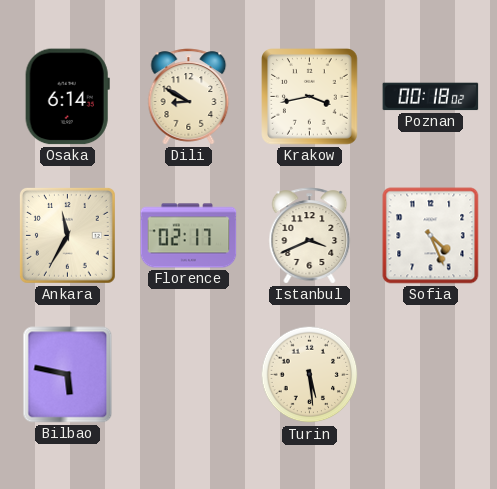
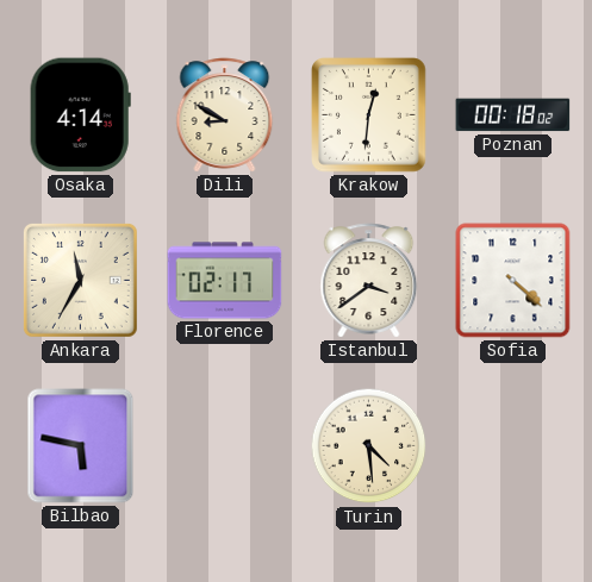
Osaka: 6:14 -> 4:14 (80, 115)
Krakow: 3:43 -> 12:31 (369, 115)
Istanbul: 3:41 -> 3:39 (369, 281)
Sofia: 4:26 -> 4:22 (513, 281)
Turin: 5:29 -> 4:29 (369, 446)
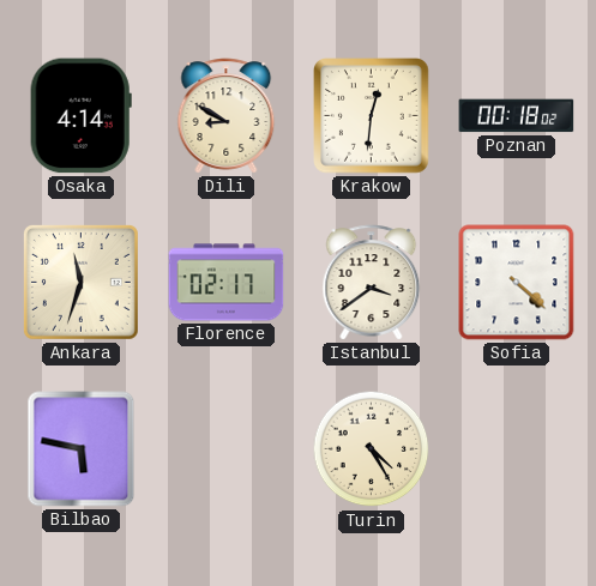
Ankara: 11:35 -> 11:33 (80, 282)
Turin: 4:29 -> 4:25 (372, 449)
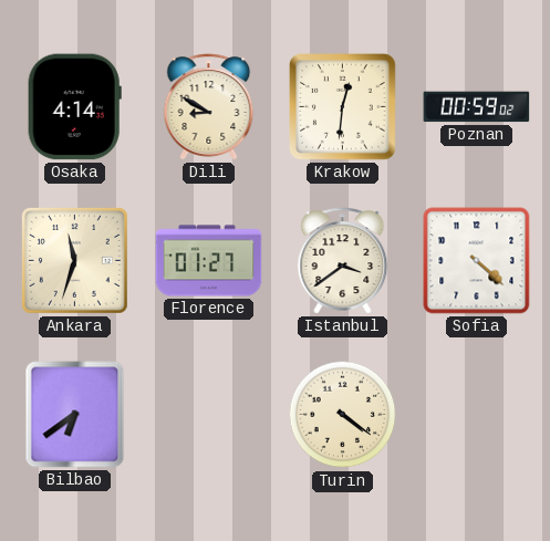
Poznan: 00:18 -> 00:59 (477, 107)
Florence: 02:17 -> 01:27 (209, 261)
Bilbao: 5:47 -> 6:39 (75, 415)
Turin: 4:25 -> 4:21 (343, 415)
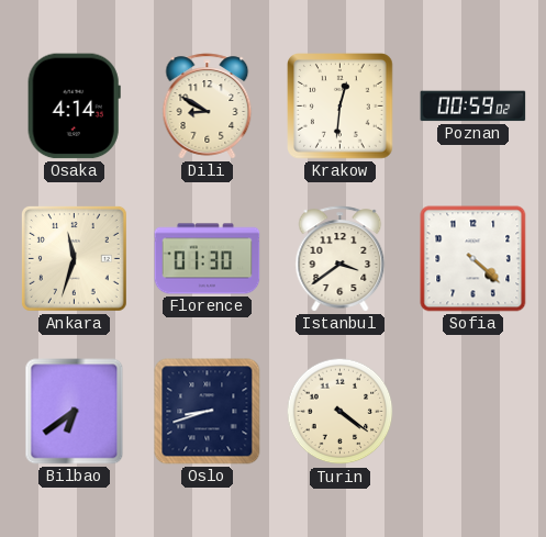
Florence: 01:27 -> 01:30 (208, 259)
Oslo: none -> 8:42 (208, 412)
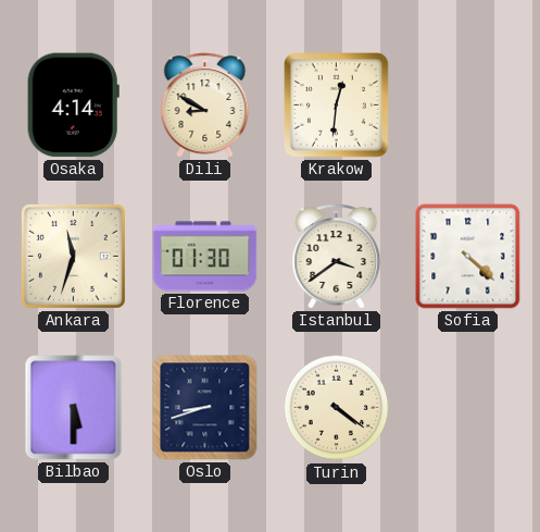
Poznan: 00:59 -> none (473, 107)
Bilbao: 6:39 -> 5:30 (74, 408)
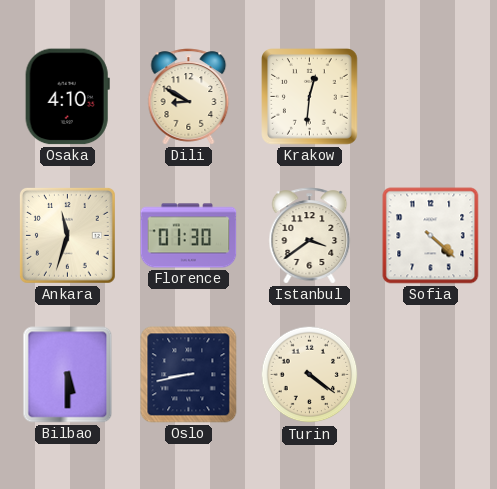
Osaka: 4:14 -> 4:10 (67, 97)
Oslo: 8:42 -> 8:43 (189, 375)
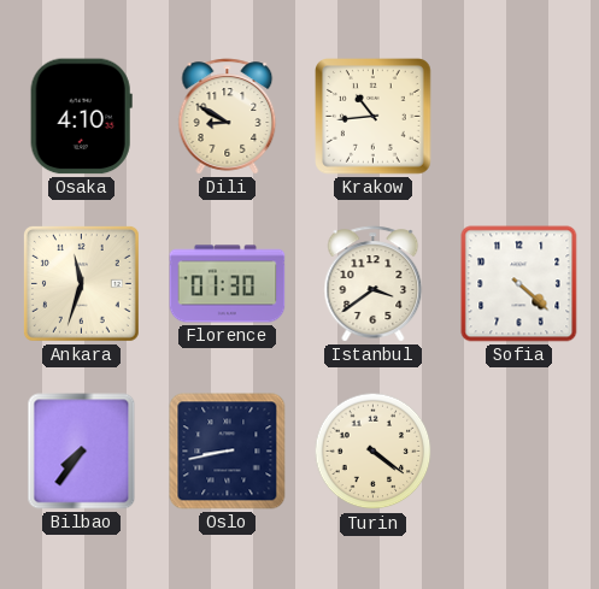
Krakow: 12:31 -> 10:44 (374, 117)
Bilbao: 5:30 -> 7:36 (82, 452)
